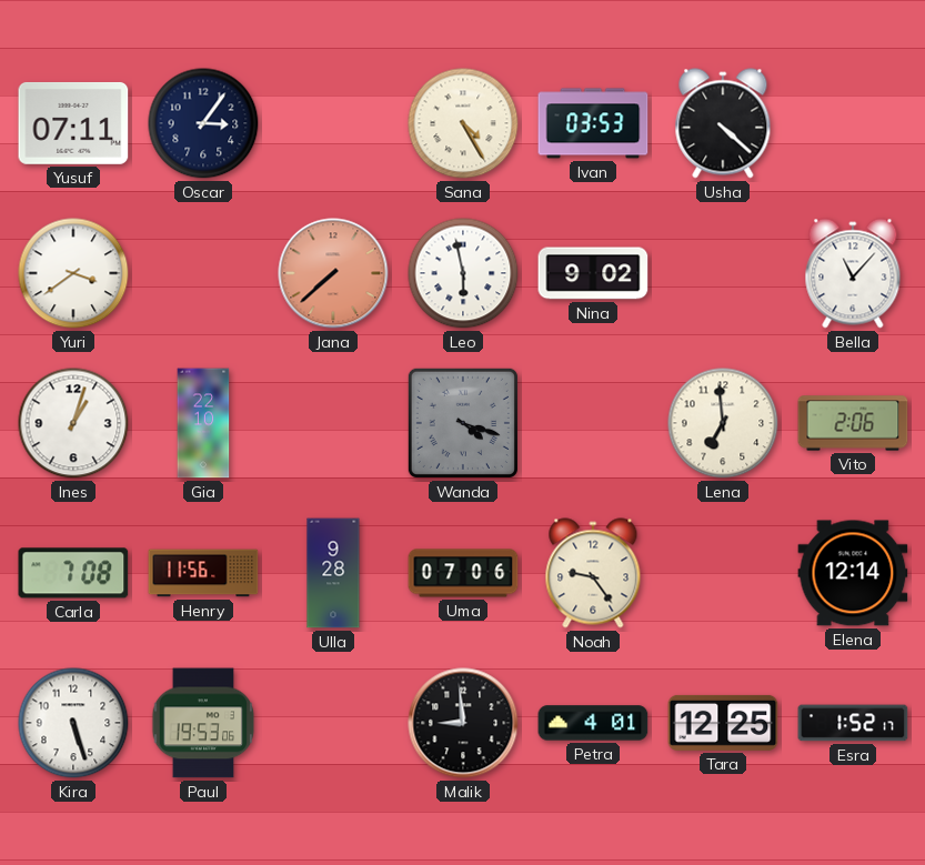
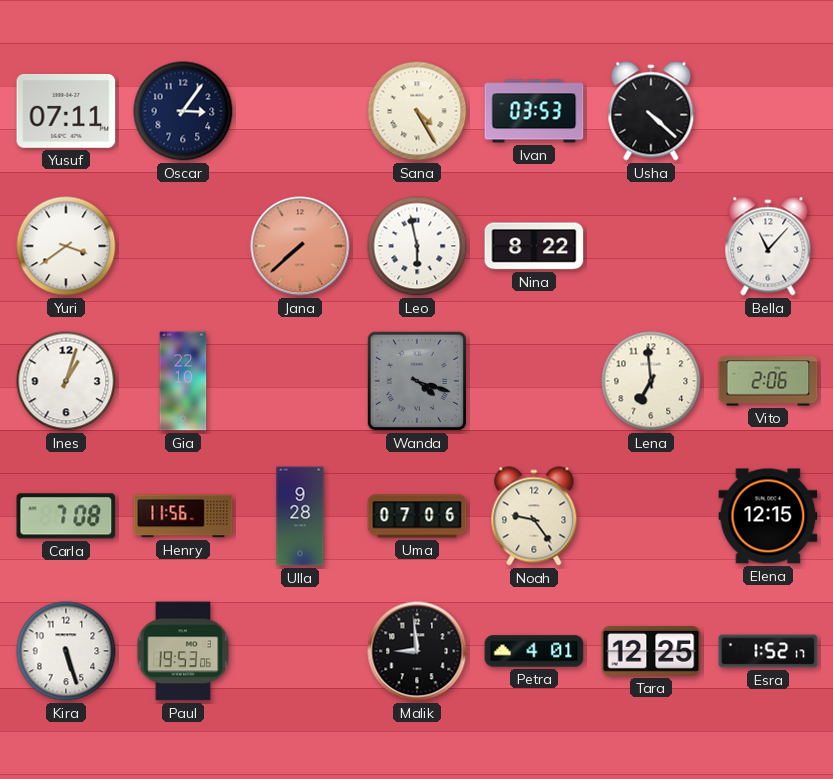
Nina: 9:02 -> 8:22 (534, 246)
Elena: 12:14 -> 12:15 (768, 516)
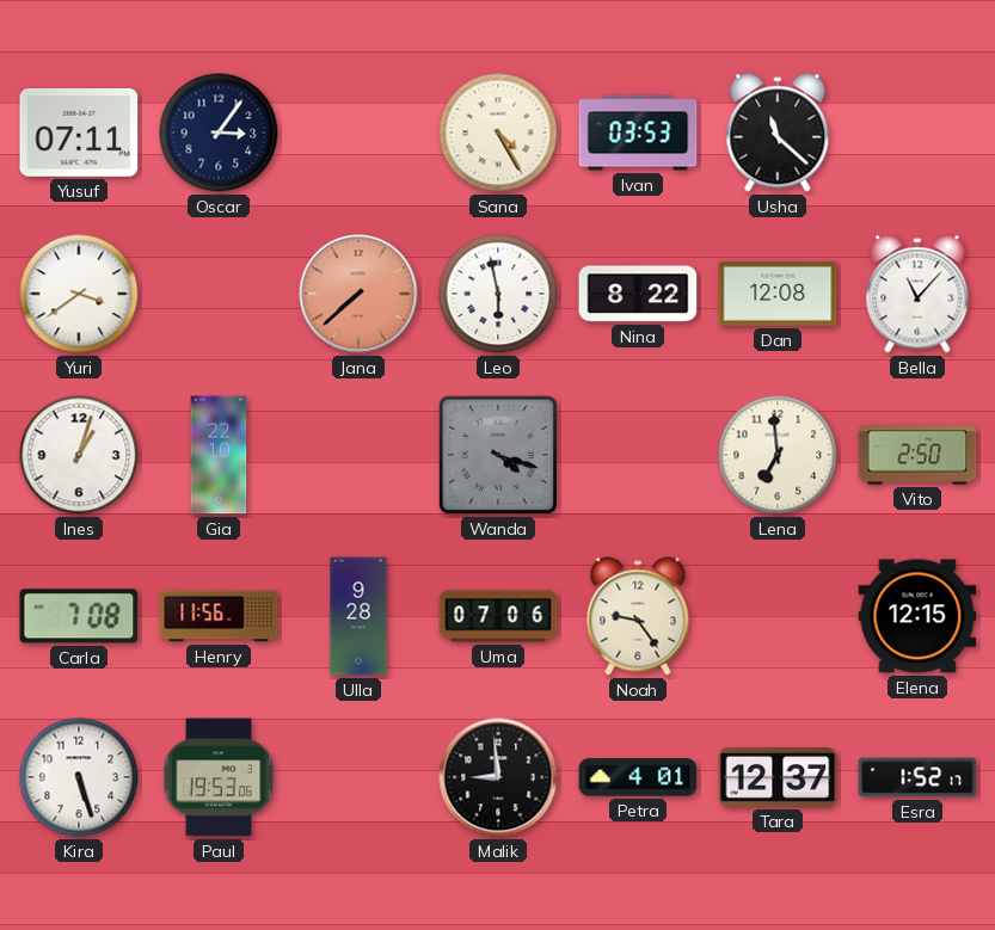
Usha: 4:22 -> 11:22 (778, 133)
Dan: none -> 12:08 (778, 294)
Vito: 2:06 -> 2:50 (917, 455)
Tara: 12:25 -> 12:37 (778, 777)
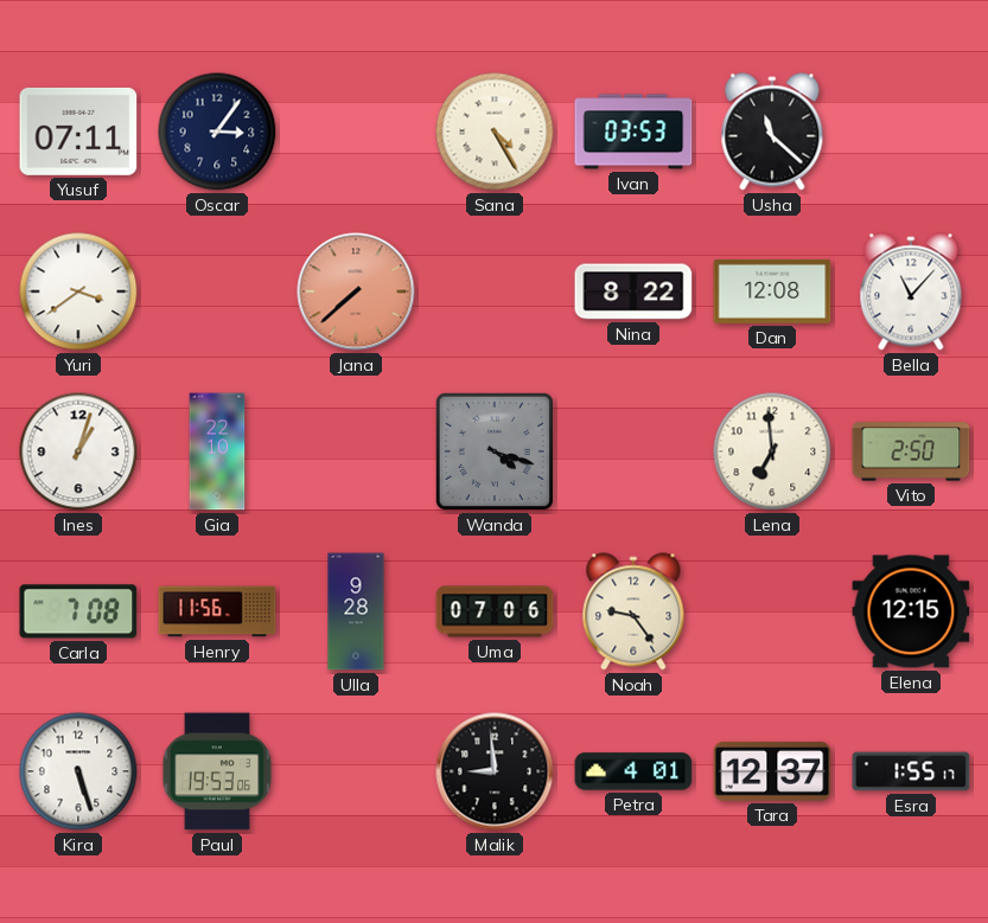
Leo: 5:58 -> none (498, 294)
Esra: 1:52 -> 1:55 (911, 771)
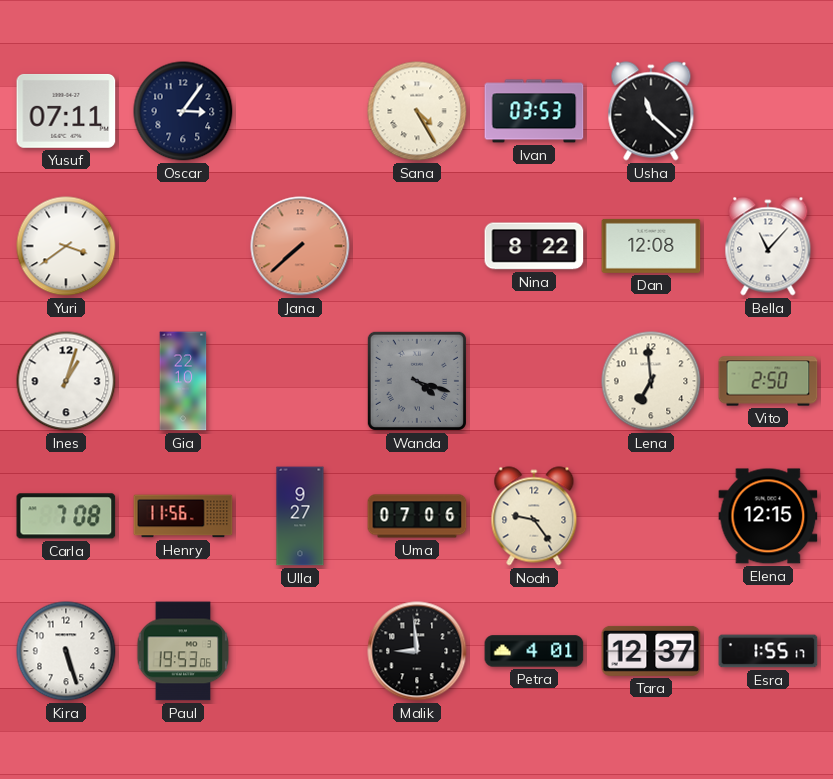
Ulla: 9:28 -> 9:27 (300, 516)
